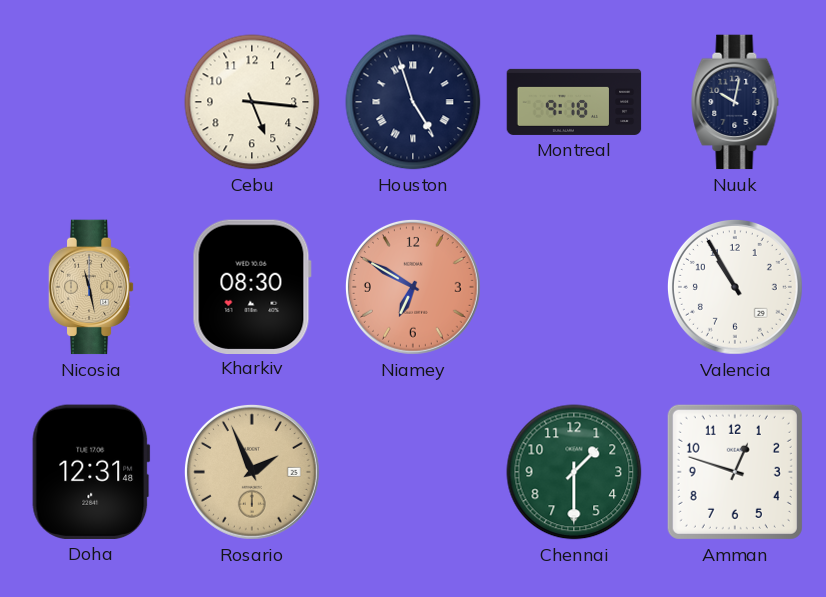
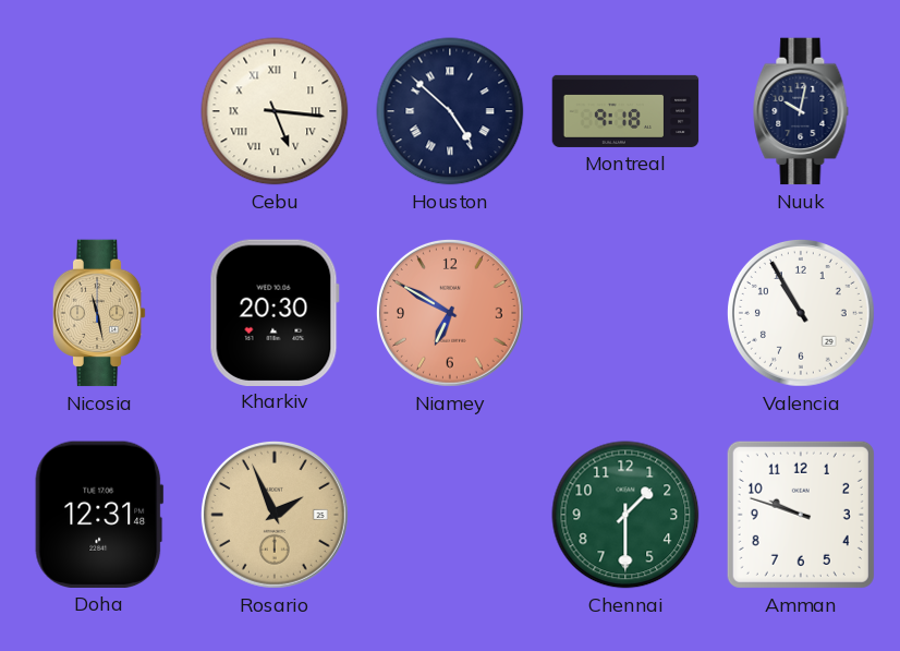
Cebu numerals: Arabic -> Roman (275, 111)
Houston: 4:57 -> 4:52 (450, 111)
Kharkiv: 08:30 -> 20:30 (275, 312)
Amman: 12:48 -> 9:48 (801, 515)
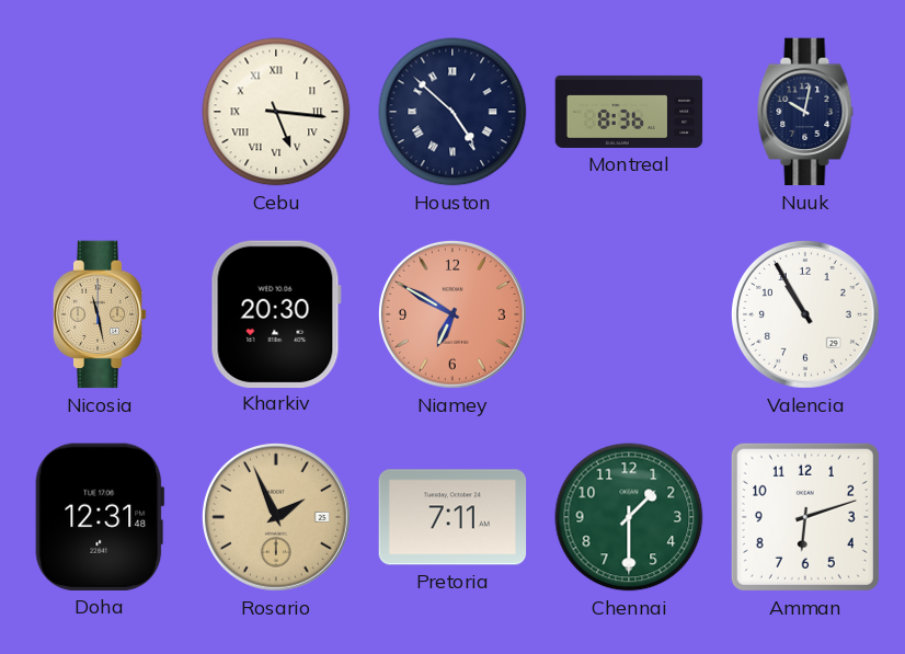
Montreal: 9:18 -> 8:36 (629, 112)
Pretoria: none -> 7:11 (452, 517)
Amman: 9:48 -> 6:12 (805, 517)
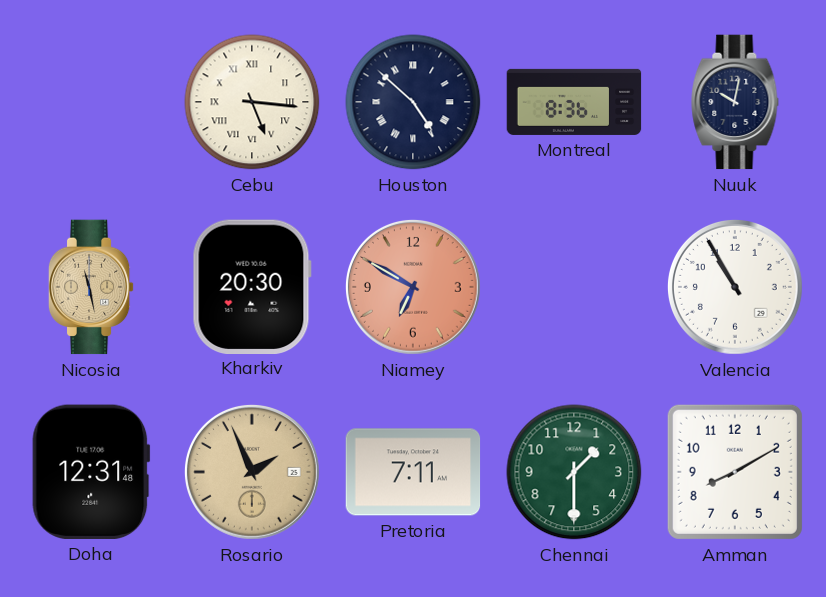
Amman: 6:12 -> 8:10 (735, 472)
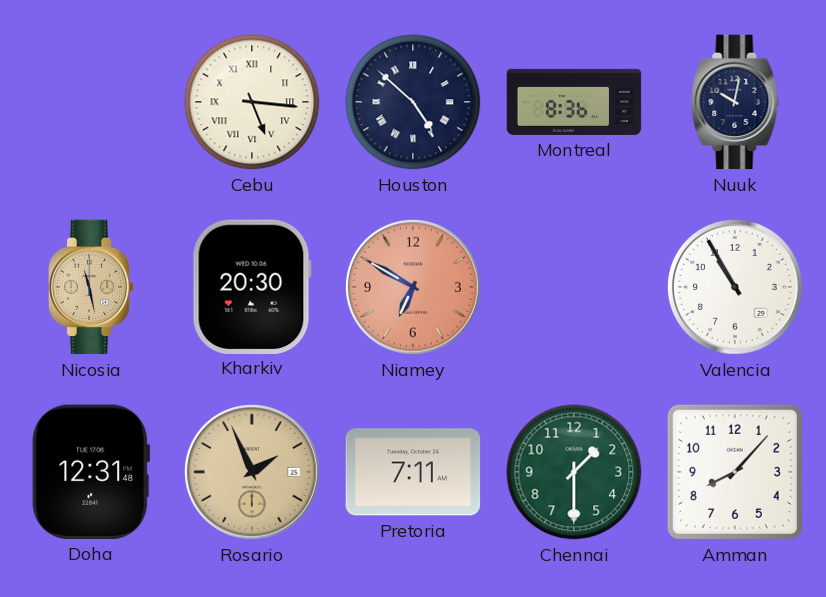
Amman: 8:10 -> 8:07 (735, 472)
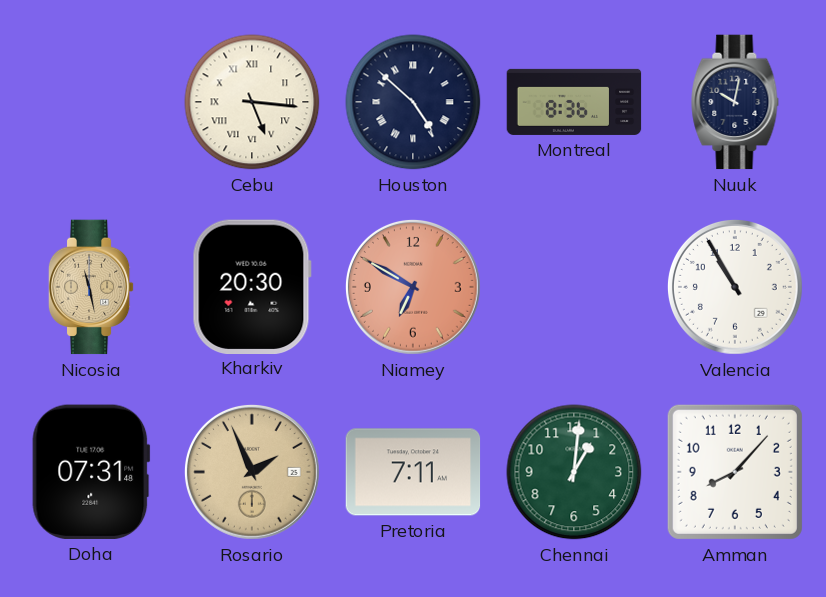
Doha: 12:31 -> 07:31 (91, 472)
Chennai: 1:30 -> 1:01 (574, 472)
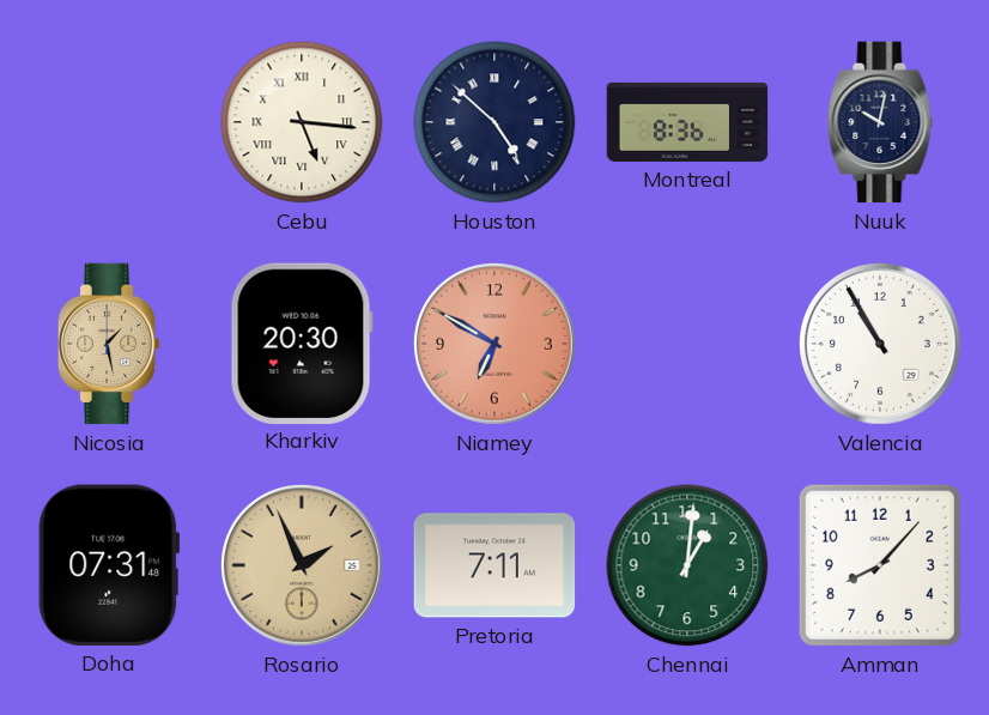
Nicosia: 11:28 -> 1:28 (109, 344)
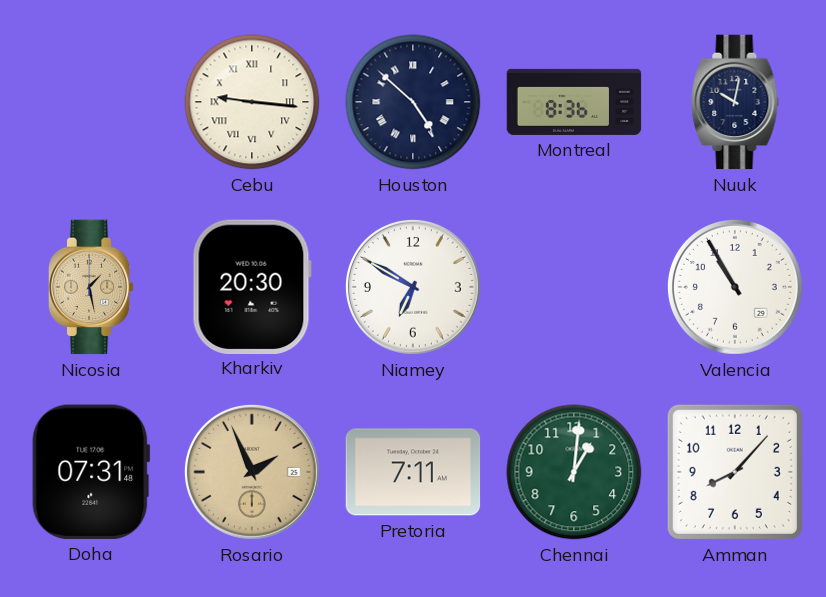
Cebu: 5:16 -> 9:16 (252, 102)
Niamey dial: salmon -> white (413, 287)
